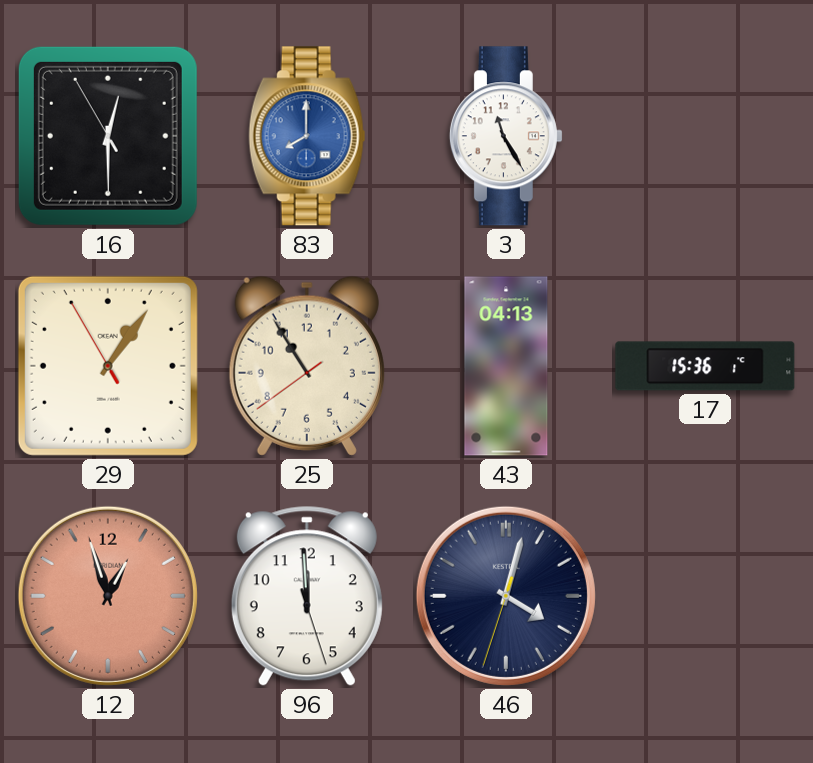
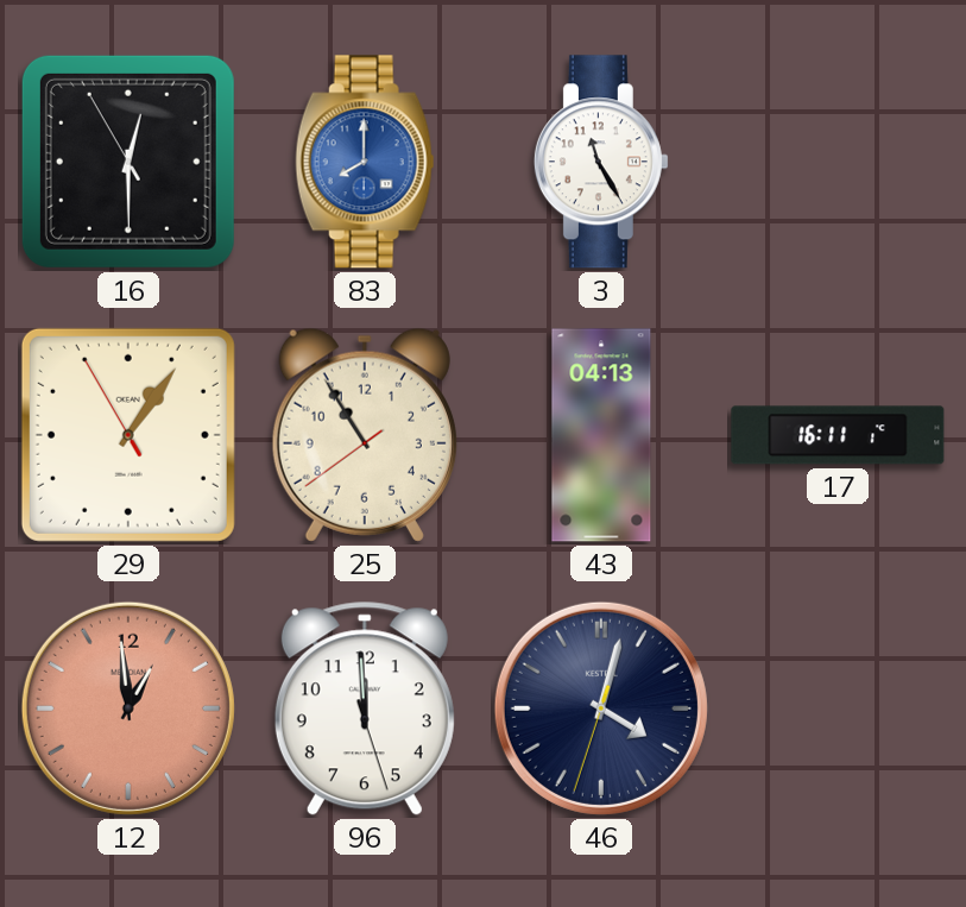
17: 15:36 -> 16:11 (838, 435)
12: 12:57 -> 12:59 (128, 708)
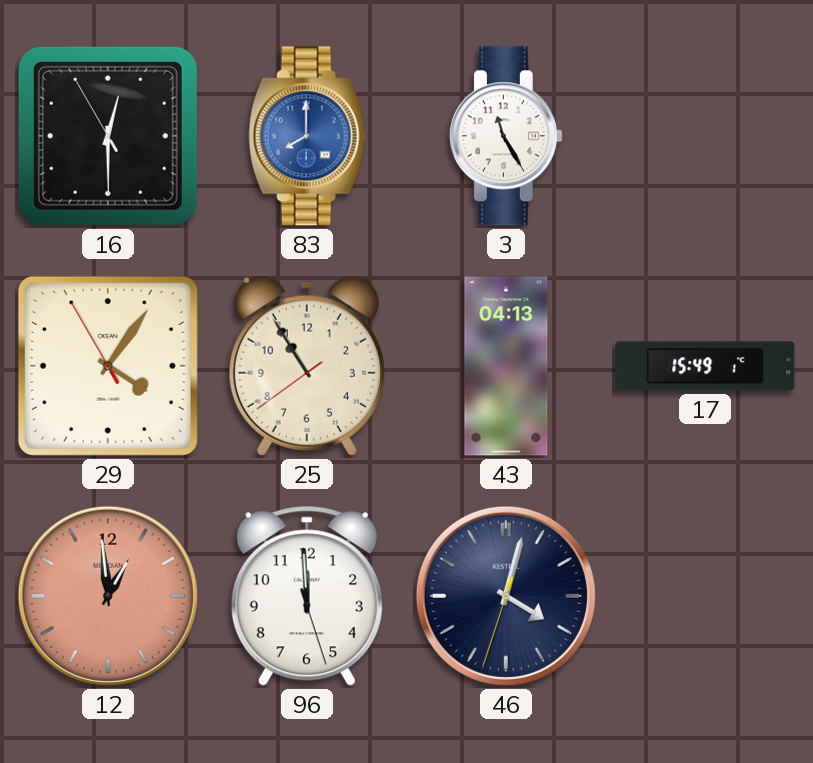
29: 1:05 -> 4:05 (108, 366)
17: 16:11 -> 15:49 (705, 366)
